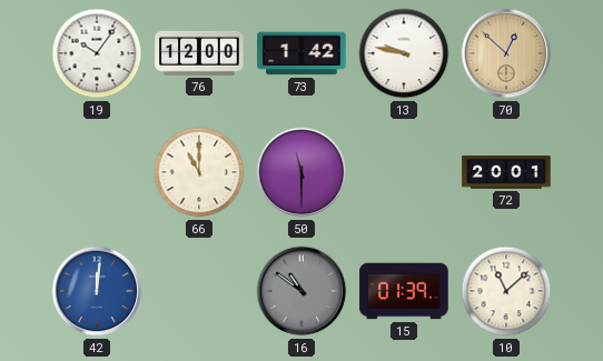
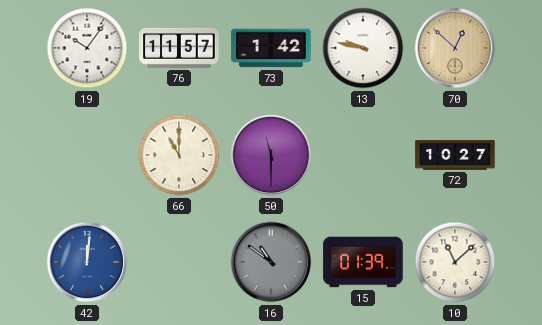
76: 12:00 -> 11:57 (179, 48)
72: 20:01 -> 10:27 (455, 155)
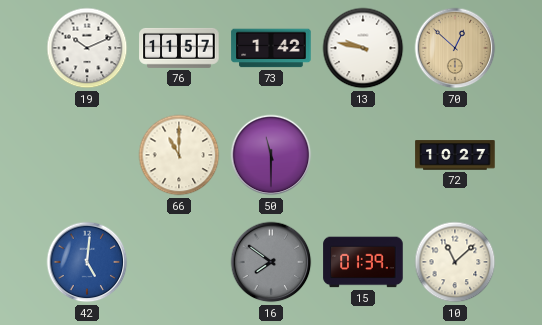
19: 10:06 -> 10:11 (87, 48)
42: 12:01 -> 5:01 (87, 262)
16: 10:51 -> 7:51 (271, 262)
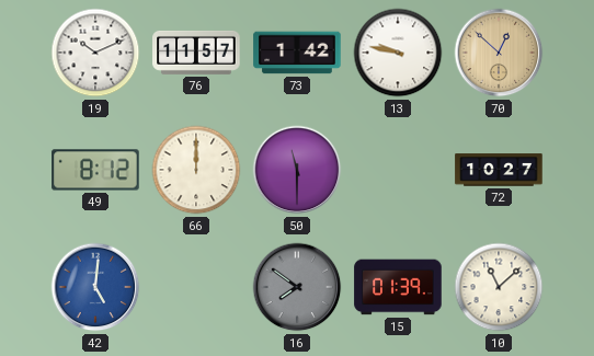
49: none -> 8:12 (95, 170)
66: 11:00 -> 12:00 (196, 170)
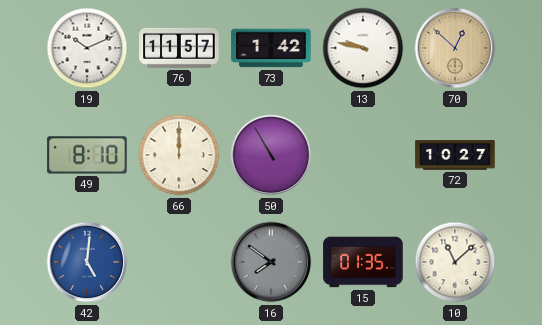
49: 8:12 -> 8:10 (87, 155)
50: 11:30 -> 10:55 (271, 155)
15: 01:39 -> 01:35 (363, 262)
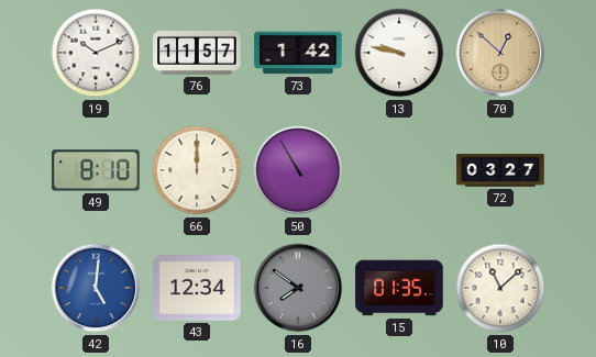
72: 10:27 -> 03:27 (500, 170)
43: none -> 12:34 (197, 288)
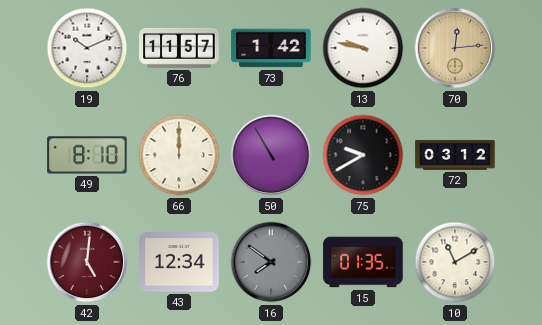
70: 12:52 -> 12:14 (455, 48)
75: none -> 9:40 (363, 155)
72: 03:27 -> 03:12 (455, 155)
42 dial: blue -> burgundy (87, 262)
10: 11:08 -> 11:10 (455, 262)
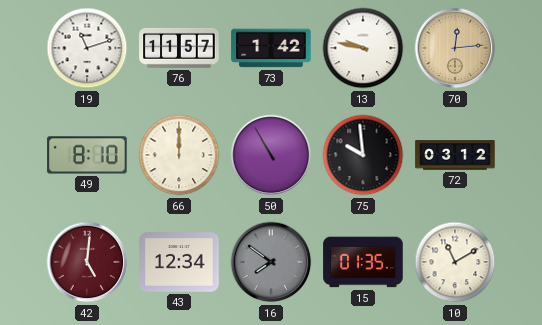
19: 10:11 -> 11:12 (87, 48)
75: 9:40 -> 9:59 (363, 155)
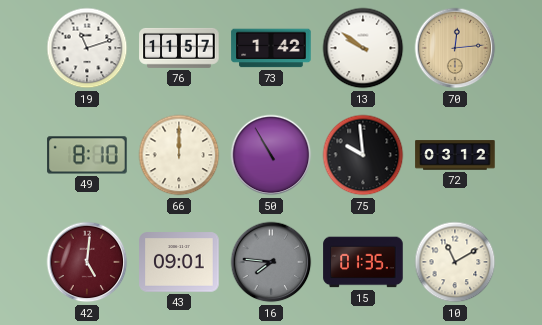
13: 9:47 -> 9:51 (363, 48)
43: 12:34 -> 09:01 (179, 262)
16: 7:51 -> 7:46 (271, 262)
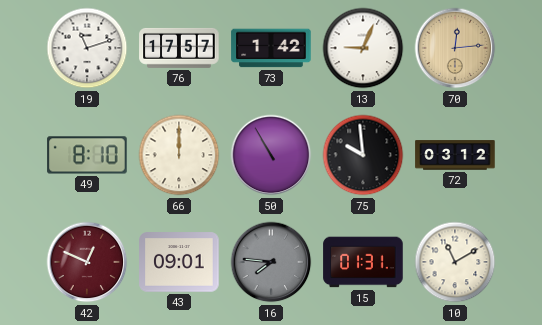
76: 11:57 -> 17:57 (179, 48)
13: 9:51 -> 9:04 (363, 48)
42: 5:01 -> 12:49 (87, 262)
15: 01:35 -> 01:31 (363, 262)
